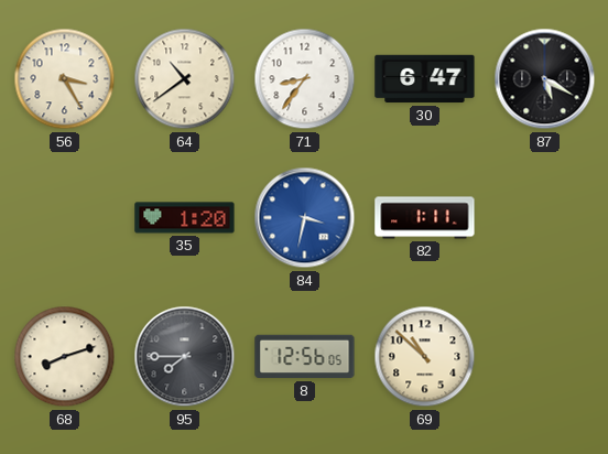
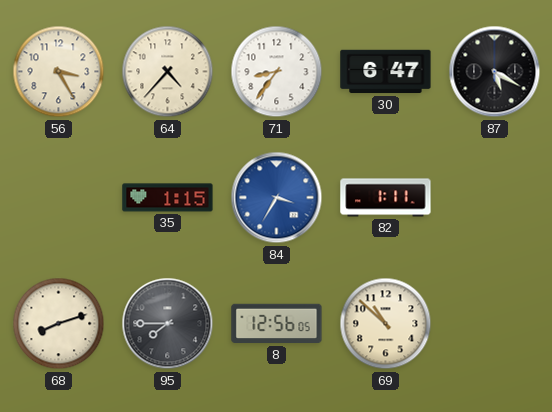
64: 10:39 -> 4:37 (168, 72)
35: 1:20 -> 1:15 (168, 198)
84: 3:32 -> 3:35 (277, 198)
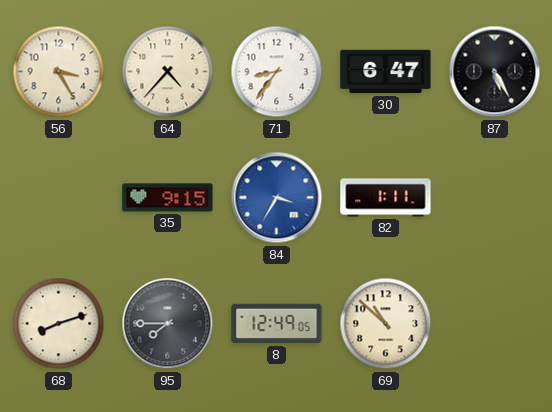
87: 5:20 -> 5:25 (495, 72)
35: 1:15 -> 9:15 (168, 198)
8: 12:56 -> 12:49 (277, 324)
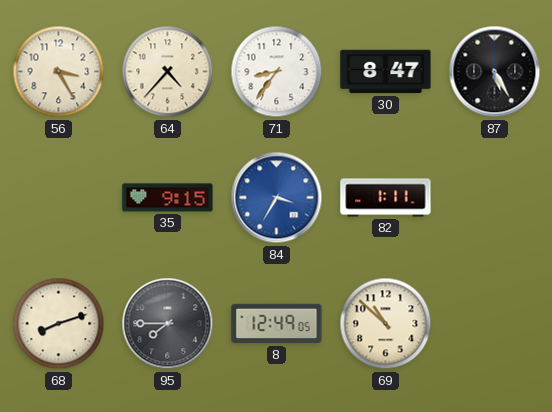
30: 6:47 -> 8:47 (386, 72)
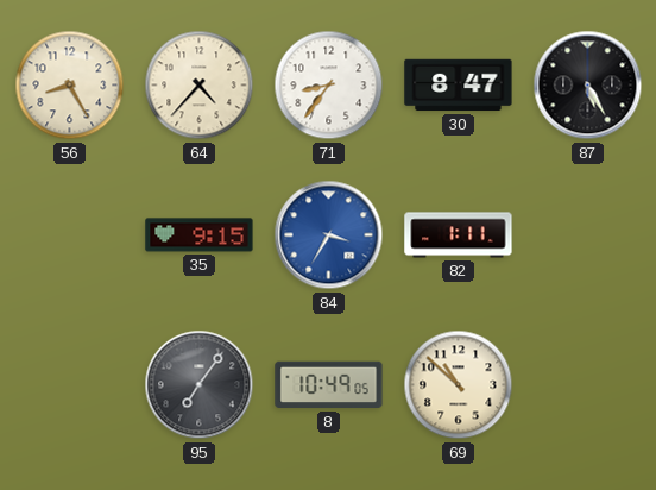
56: 3:25 -> 8:25 (70, 86)
68: 8:12 -> none (59, 324)
95: 7:45 -> 7:06 (200, 385)
8: 12:49 -> 10:49 (329, 385)
